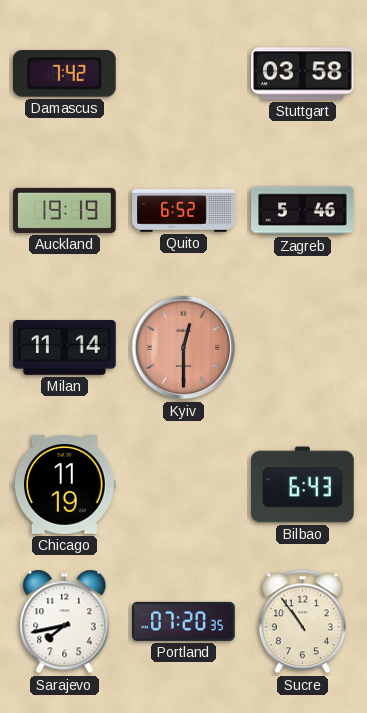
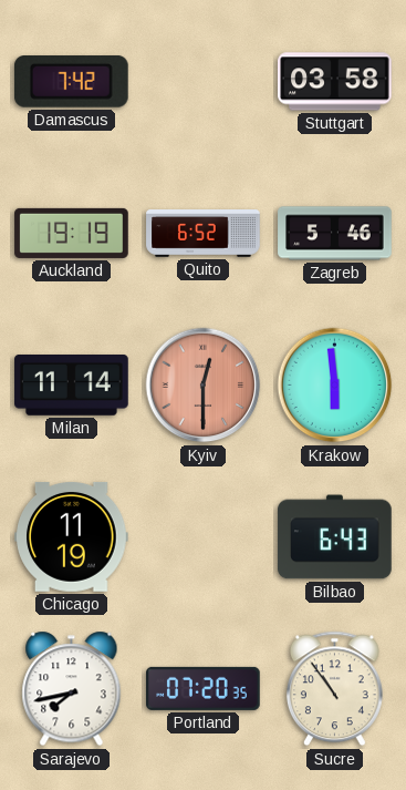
Krakow: none -> 5:59 (335, 386)
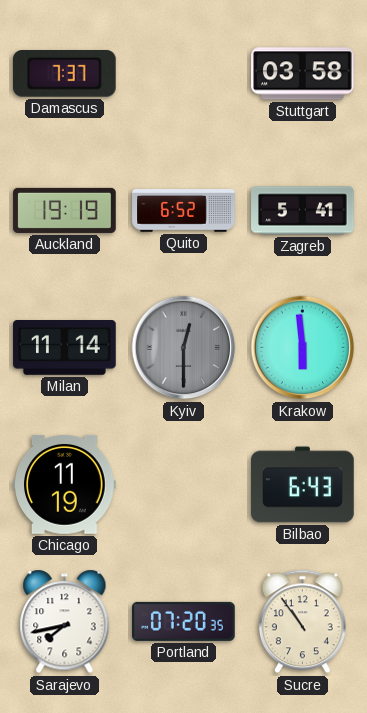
Damascus: 7:42 -> 7:37 (64, 74)
Zagreb: 5:46 -> 5:41 (303, 211)
Kyiv dial: salmon -> grey (184, 348)
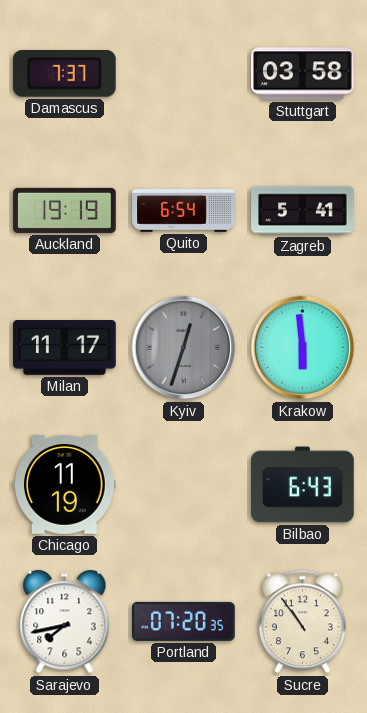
Quito: 6:52 -> 6:54 (184, 211)
Milan: 11:14 -> 11:17 (65, 348)
Kyiv: 12:30 -> 12:33 (184, 348)
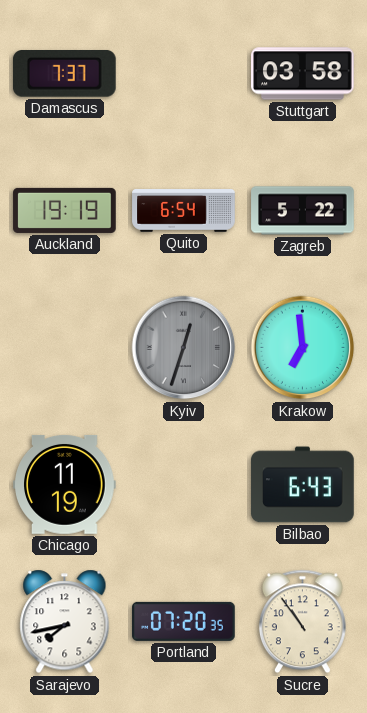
Zagreb: 5:41 -> 5:22 (303, 211)
Milan: 11:17 -> none (65, 348)
Krakow: 5:59 -> 6:59 (303, 348)
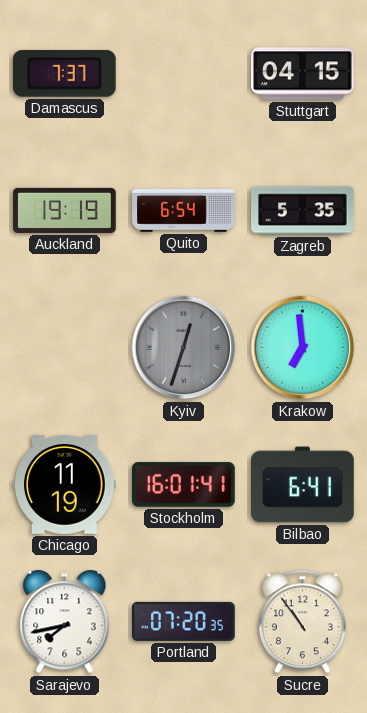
Stuttgart: 03:58 -> 04:15 (303, 74)
Zagreb: 5:22 -> 5:35 (303, 211)
Stockholm: none -> 16:01 (184, 485)
Bilbao: 6:43 -> 6:41 (303, 485)
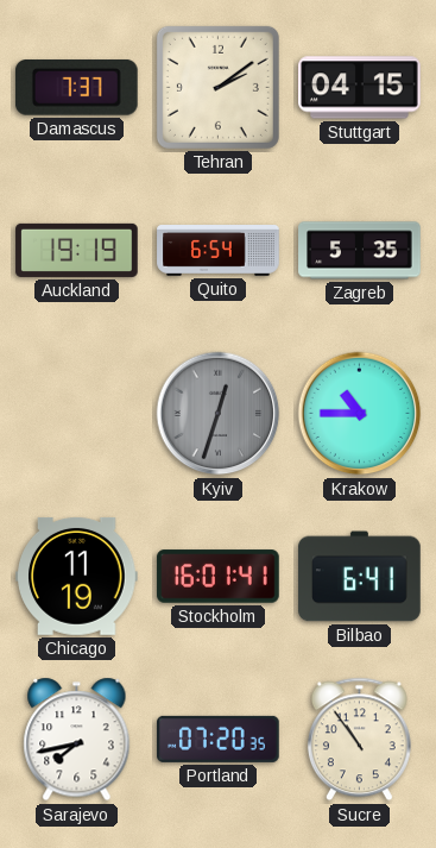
Tehran: none -> 2:09 (217, 87)
Krakow: 6:59 -> 10:45 (360, 414)
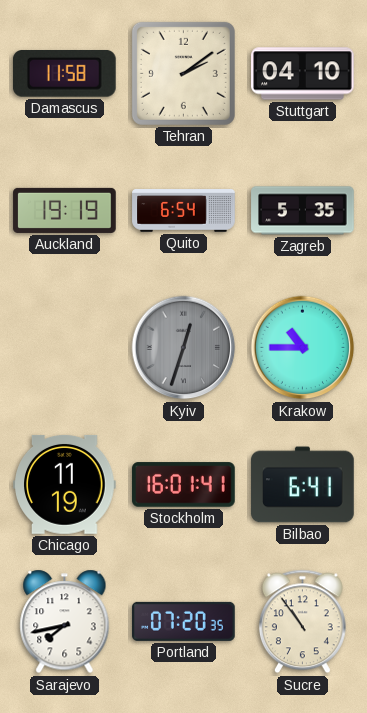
Damascus: 7:37 -> 11:58 (64, 74)
Stuttgart: 04:15 -> 04:10 (303, 74)
